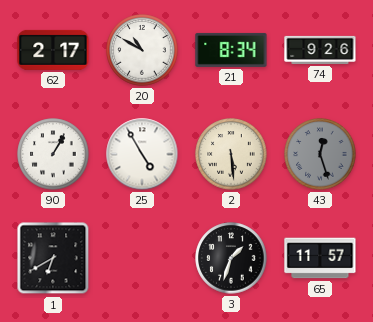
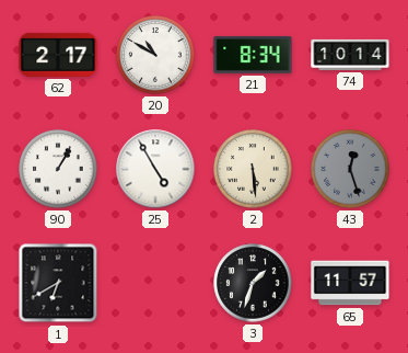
74: 9:26 -> 10:14 (350, 55)
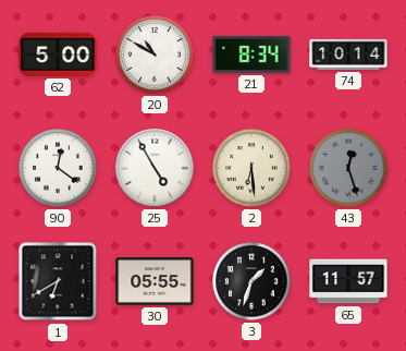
62: 2:17 -> 5:00 (58, 55)
90: 1:05 -> 12:21 (58, 168)
2: 5:29 -> 6:29 (251, 168)
30: none -> 05:55 (155, 281)
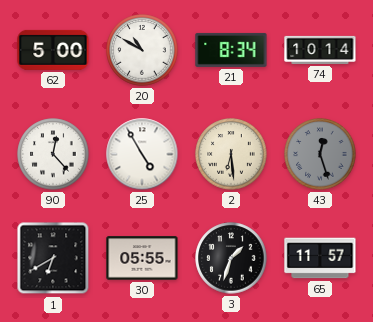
90: 12:21 -> 12:23 (53, 154)
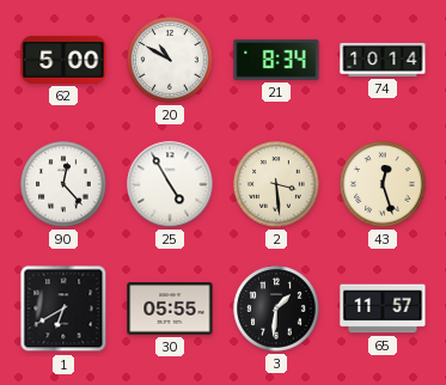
2: 6:29 -> 3:29 (276, 184)
43 dial: grey -> cream (383, 184)
3: 1:33 -> 1:31 (276, 308)
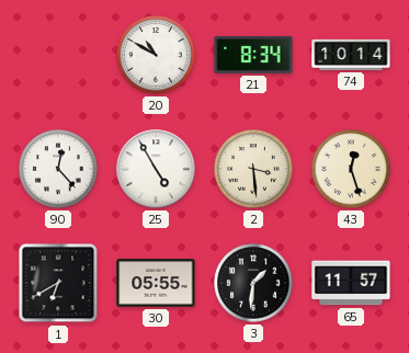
62: 5:00 -> none (63, 60)
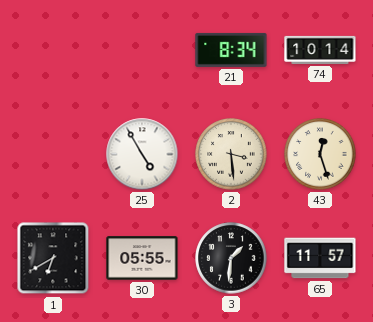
20: 10:50 -> none (156, 55)
90: 12:23 -> none (58, 169)
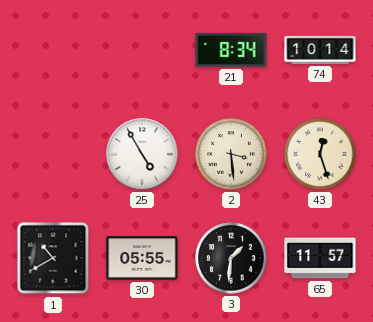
1: 6:40 -> 10:40 (53, 258)
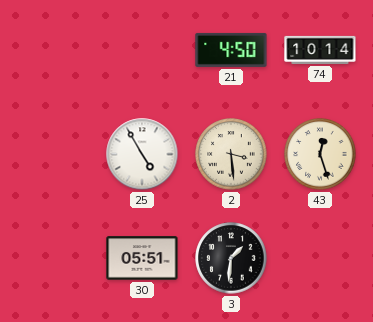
21: 8:34 -> 4:50 (231, 50)
1: 10:40 -> none (53, 258)
30: 05:55 -> 05:51 (142, 258)
65: 11:57 -> none (320, 258)
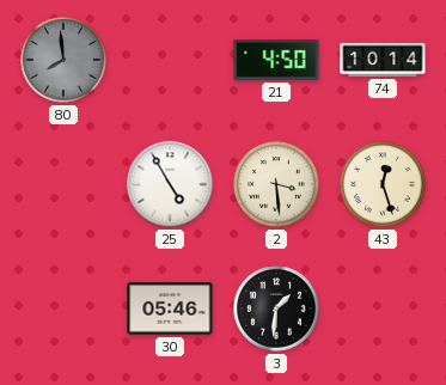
80: none -> 7:59 (63, 60)
30: 05:51 -> 05:46 (170, 308)
